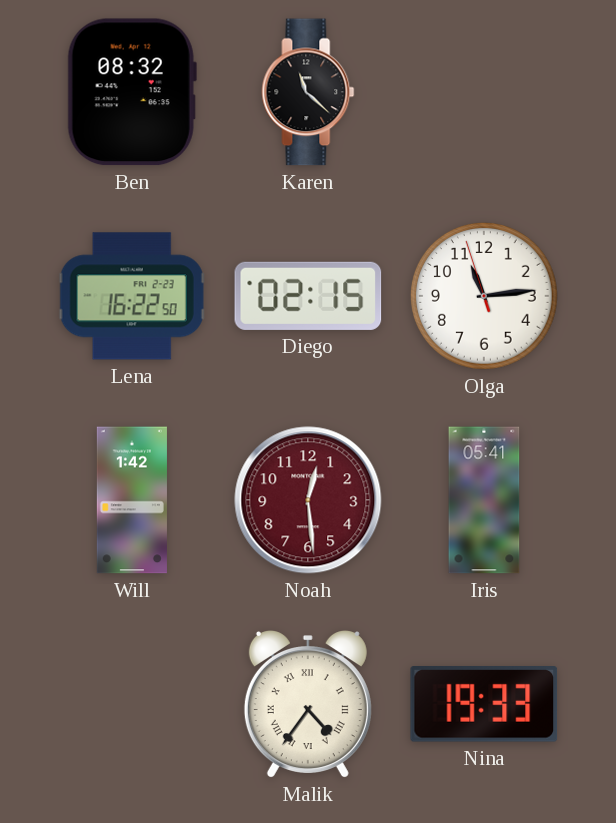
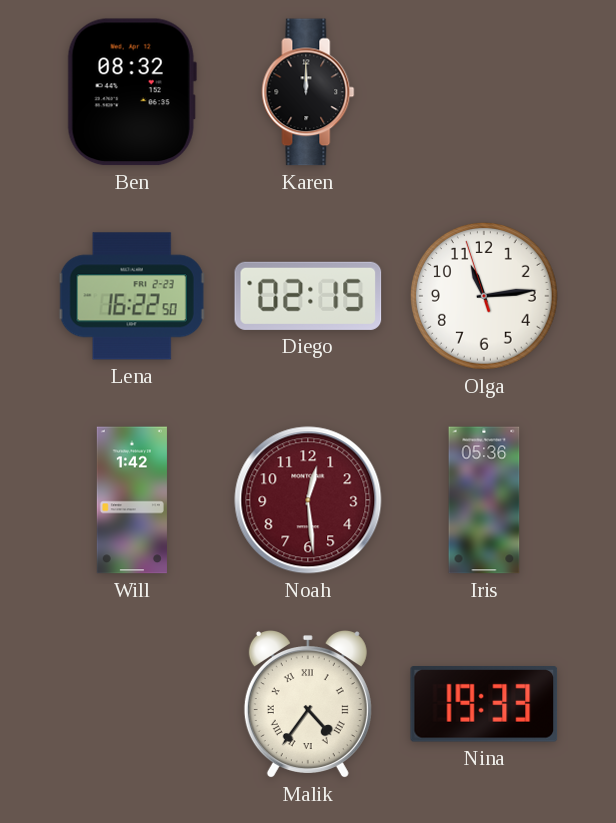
Karen: 11:22 -> 12:00 (308, 92)
Iris: 05:41 -> 05:36 (484, 500)
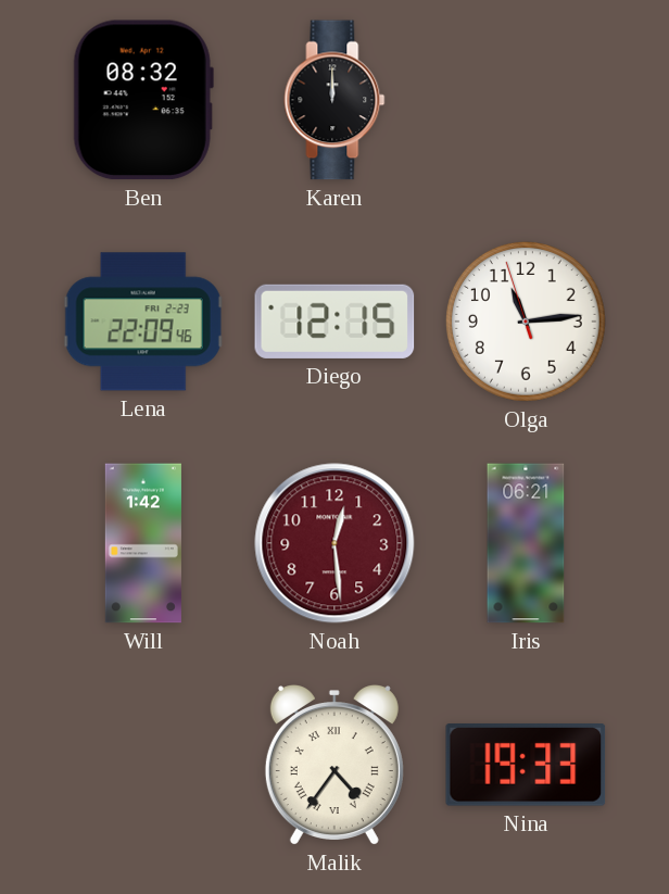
Lena: 16:22 -> 22:09 (143, 322)
Diego: 02:15 -> 12:15 (335, 322)
Iris: 05:36 -> 06:21 (526, 543)
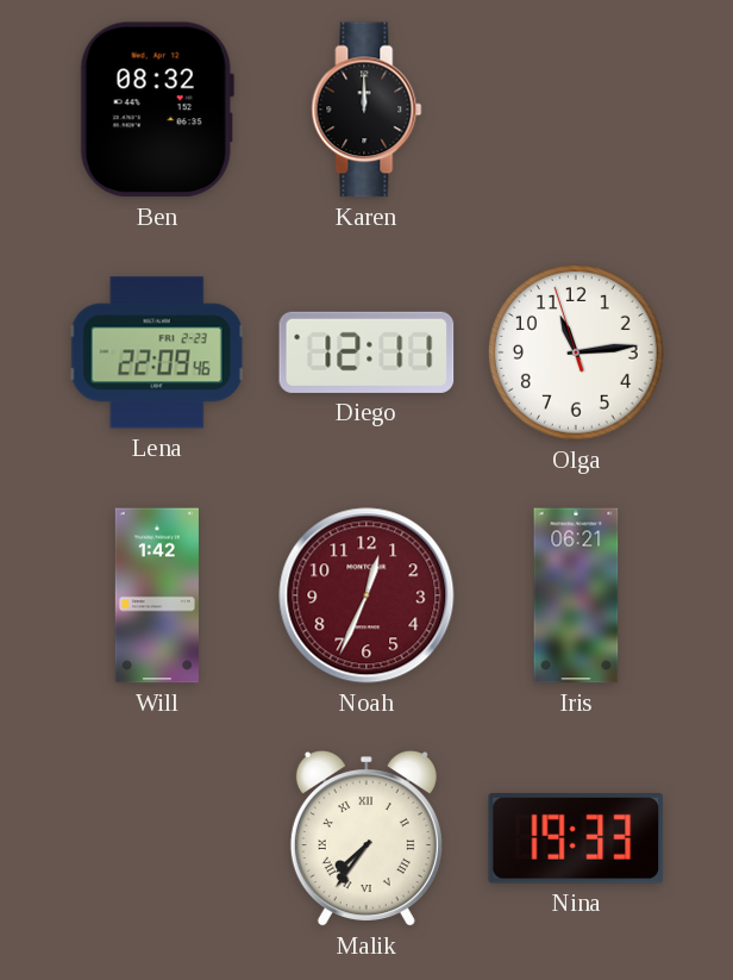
Diego: 12:15 -> 12:11 (366, 352)
Noah: 12:29 -> 12:34 (366, 595)
Malik: 4:36 -> 7:36 (366, 838)
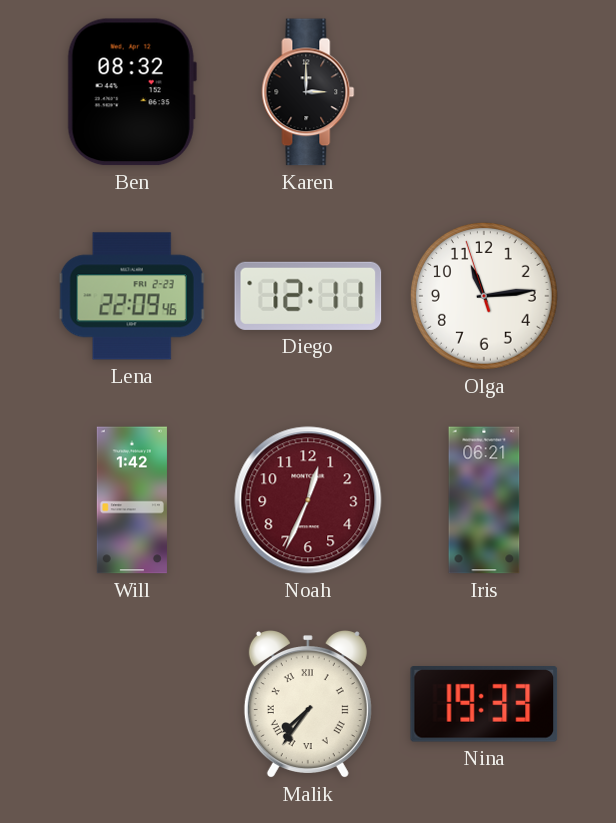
Karen: 12:00 -> 3:00 (308, 92)
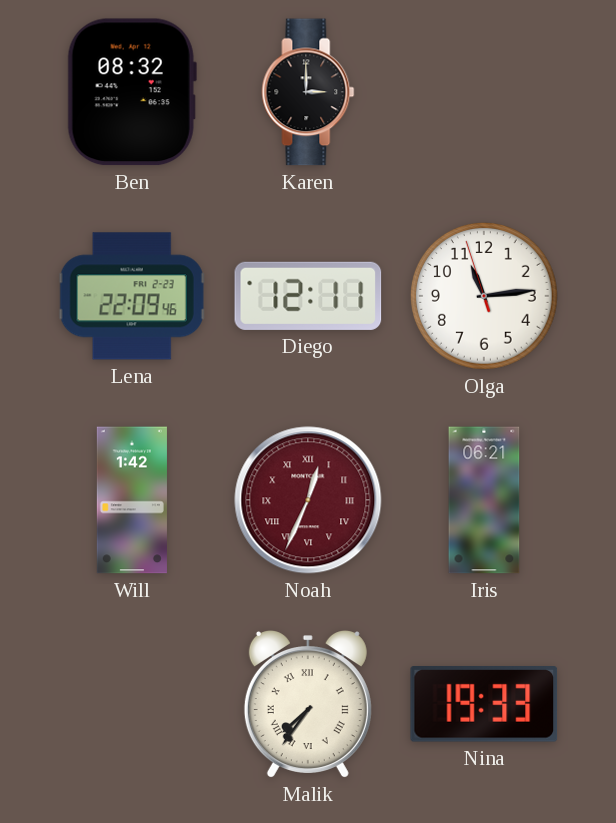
Noah numerals: Arabic -> Roman (308, 500)
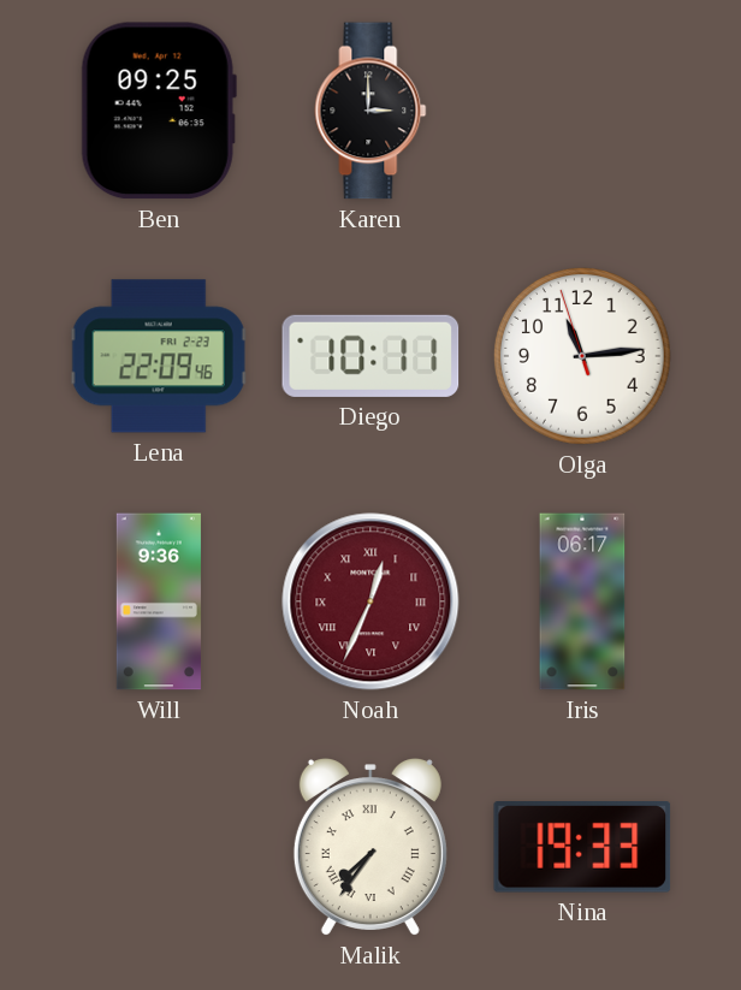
Ben: 08:32 -> 09:25 (159, 111)
Diego: 12:11 -> 10:11 (370, 356)
Will: 1:42 -> 9:36 (159, 601)
Iris: 06:21 -> 06:17 (582, 601)
